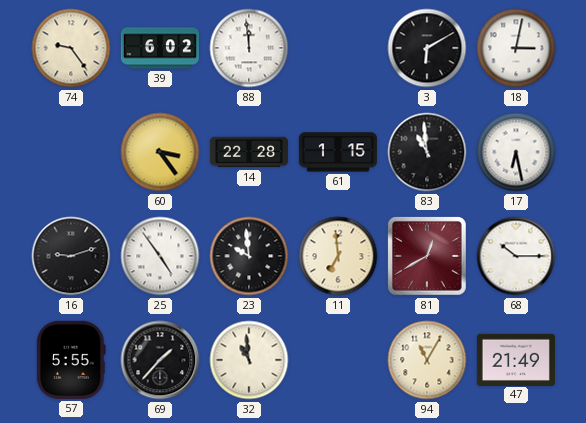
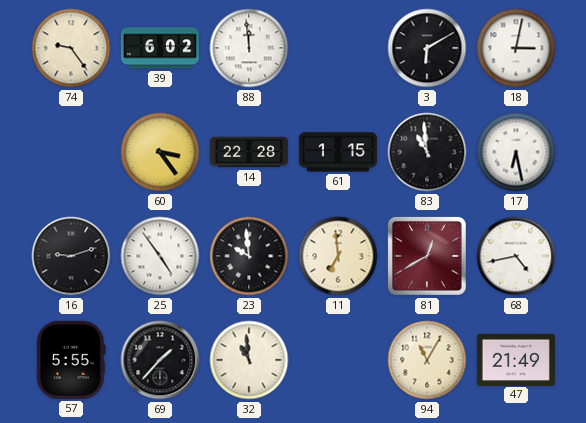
68: 10:15 -> 4:43 (516, 256)
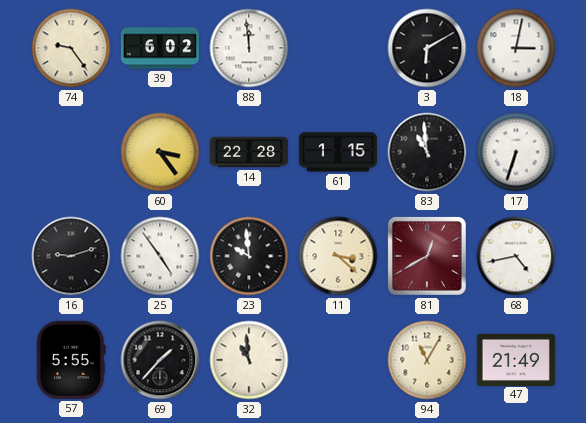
17: 6:28 -> 6:33 (516, 152)
11: 6:59 -> 3:22 (338, 256)
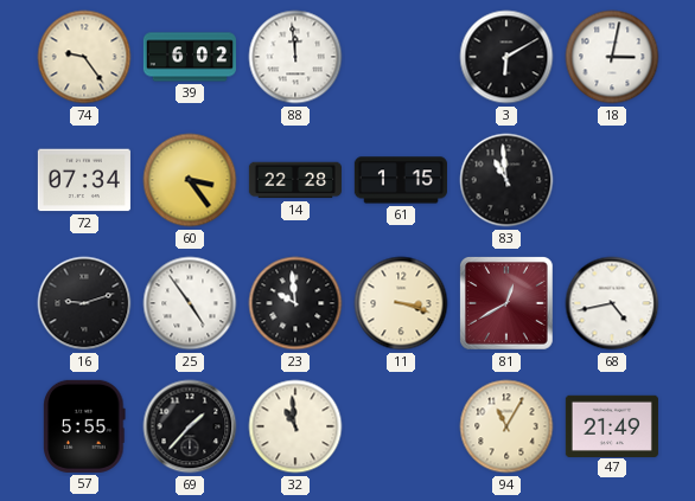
72: none -> 07:34 (84, 180)
17: 6:33 -> none (516, 152)
11: 3:22 -> 3:18 (401, 303)
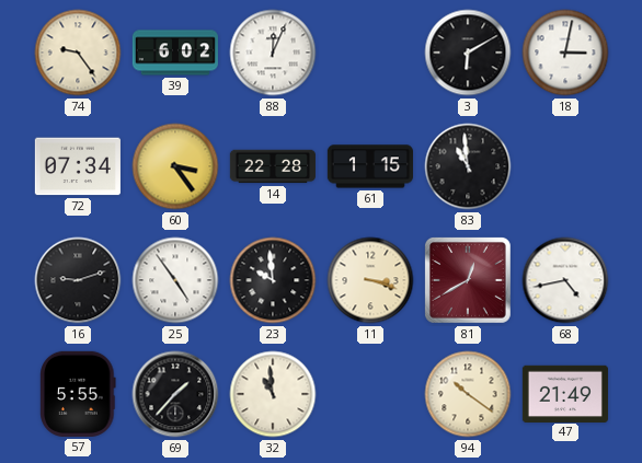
88: 11:59 -> 12:04 (273, 53)
94: 11:05 -> 10:21 (468, 394)
